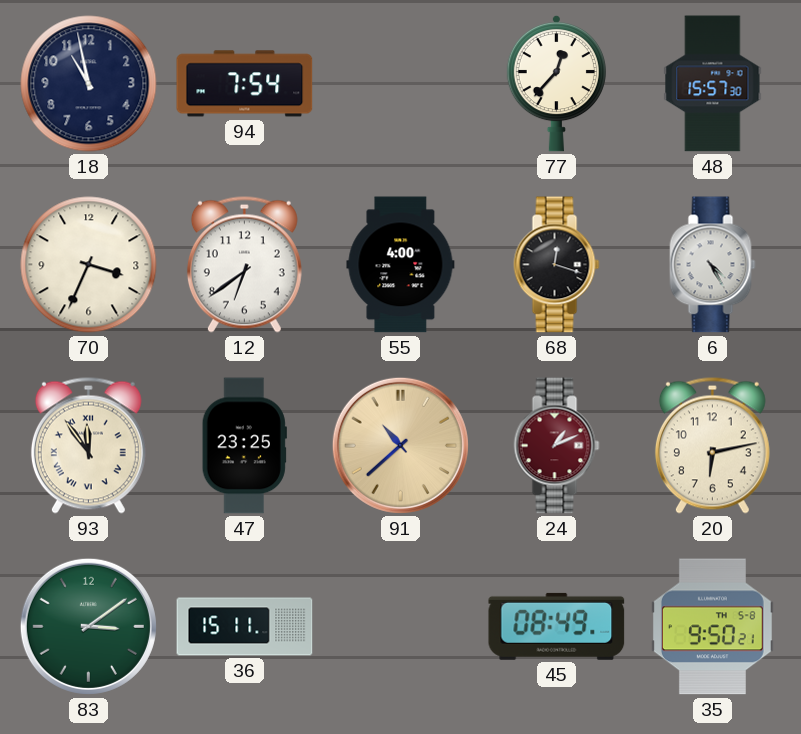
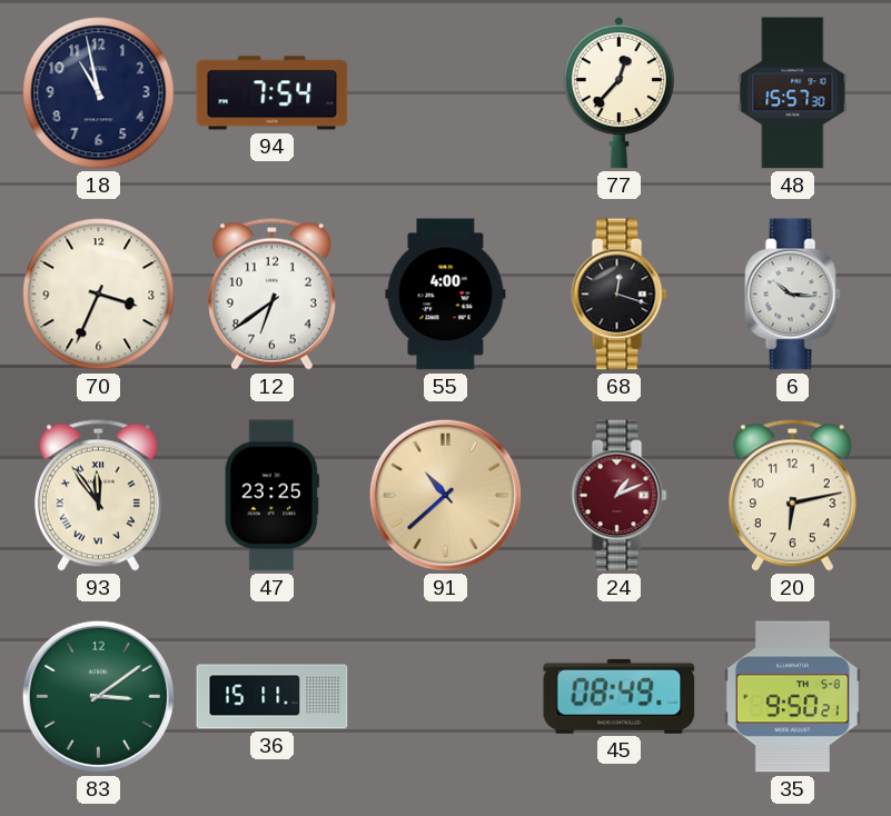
6: 4:25 -> 10:16 (793, 295)
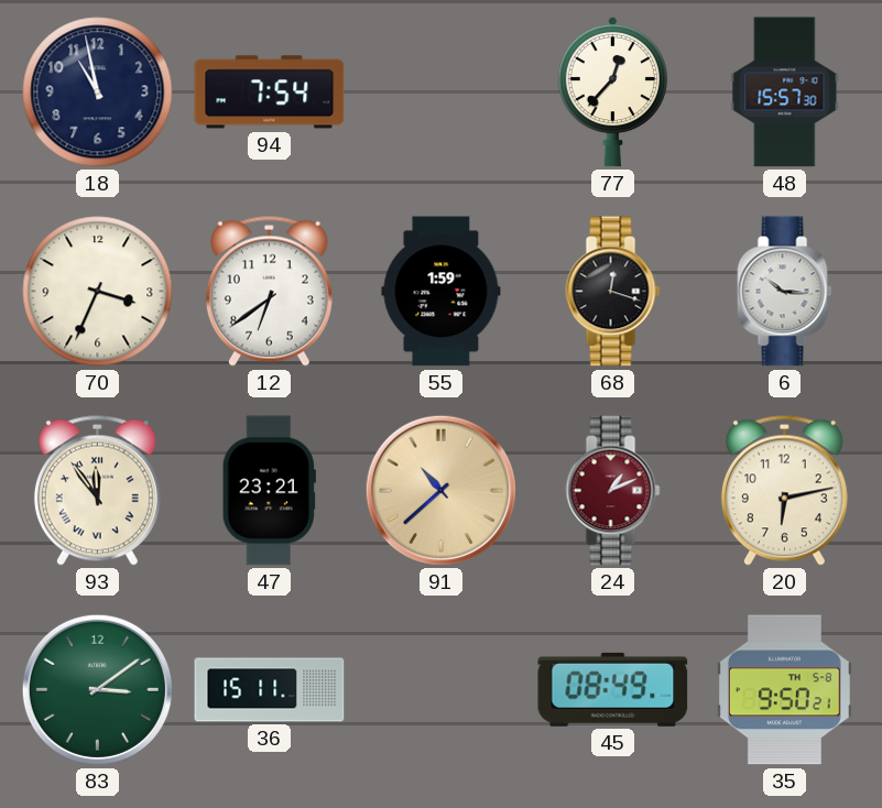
55: 4:00 -> 1:59 (442, 292)
47: 23:25 -> 23:21 (269, 491)
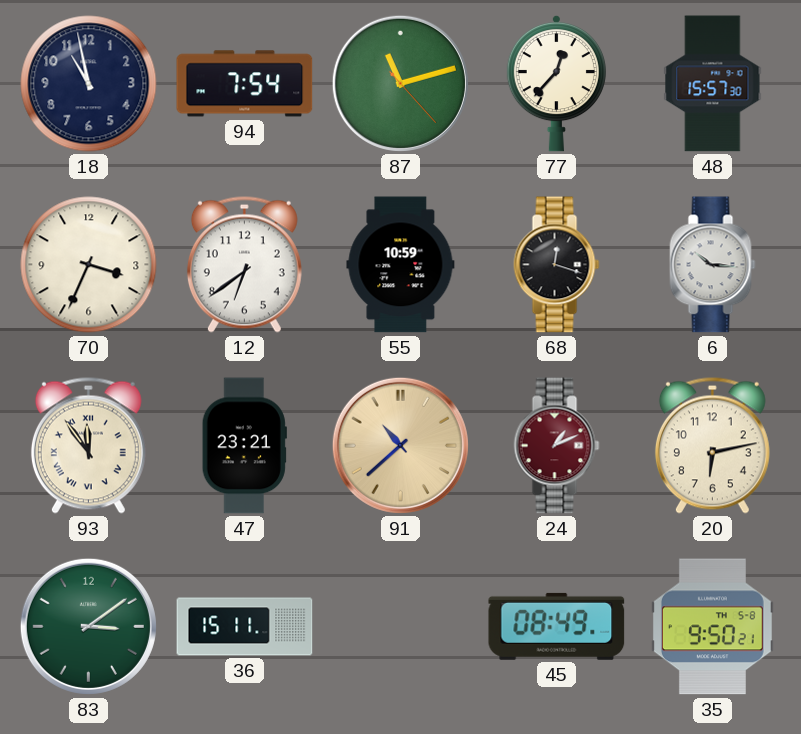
87: none -> 11:12 (400, 83)
55: 1:59 -> 10:59 (401, 265)
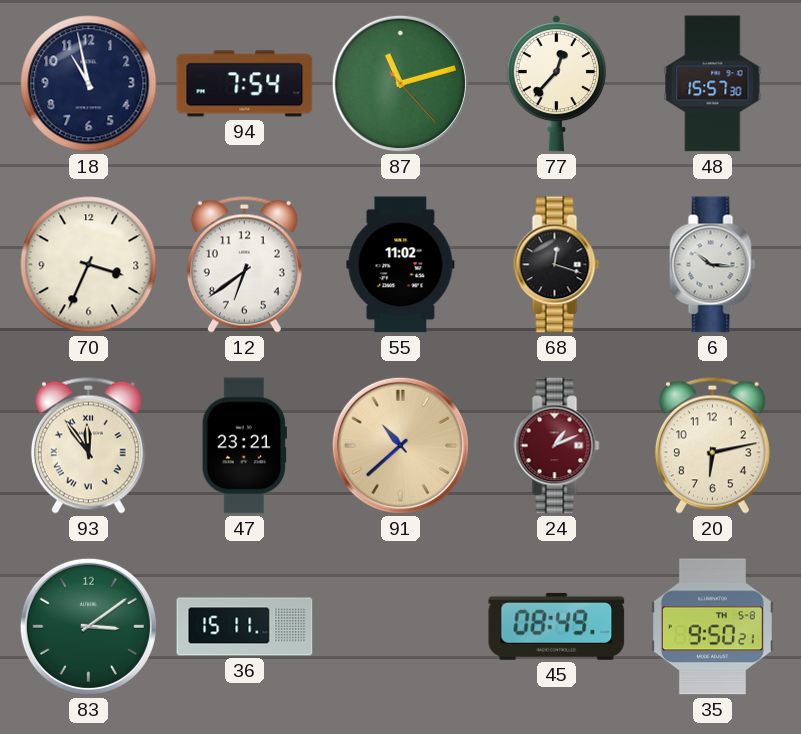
55: 10:59 -> 11:02 (401, 265)
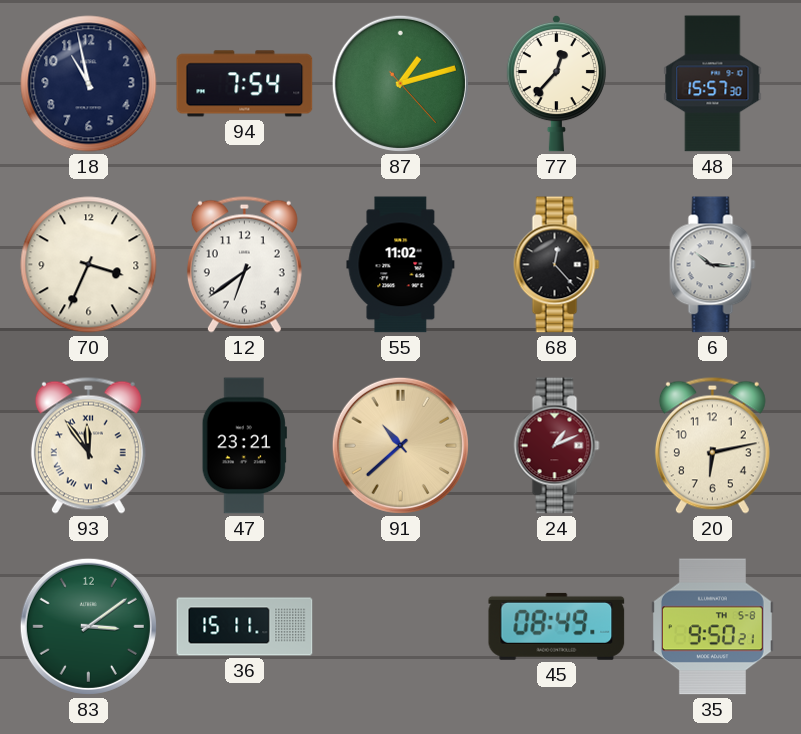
87: 11:12 -> 1:12 (400, 83)
68: 12:18 -> 12:23 (557, 265)
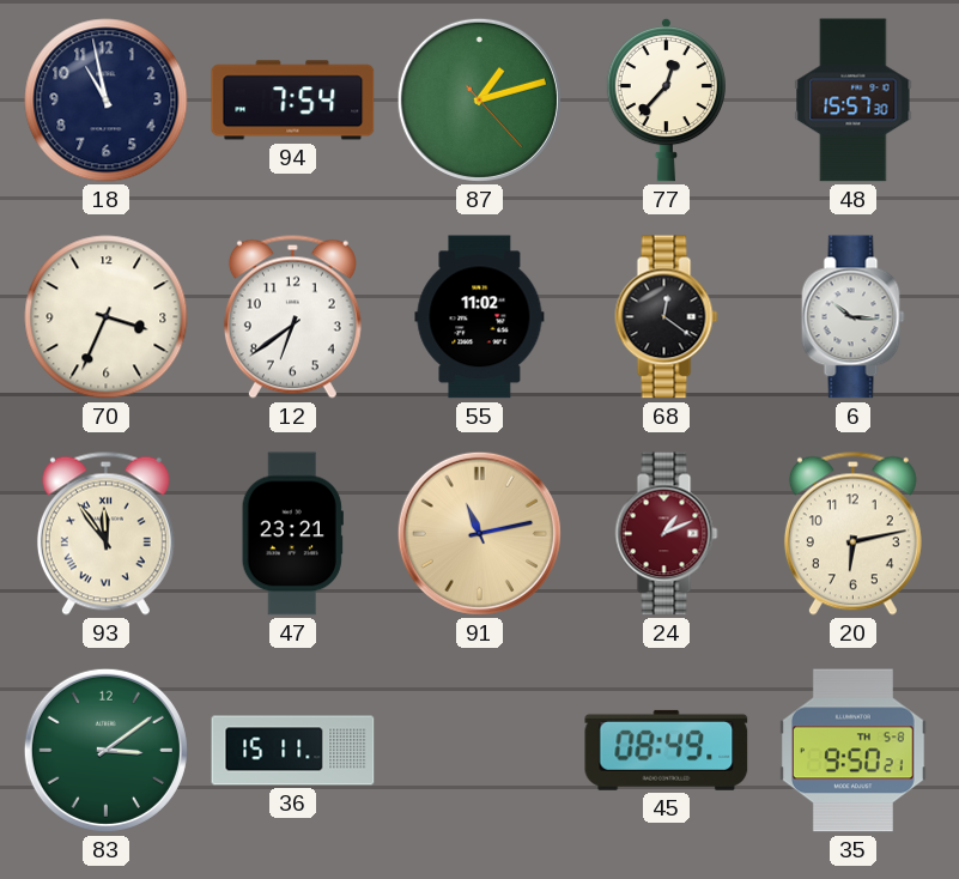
68: 12:23 -> 12:21 (667, 317)
91: 10:38 -> 11:13 (479, 533)
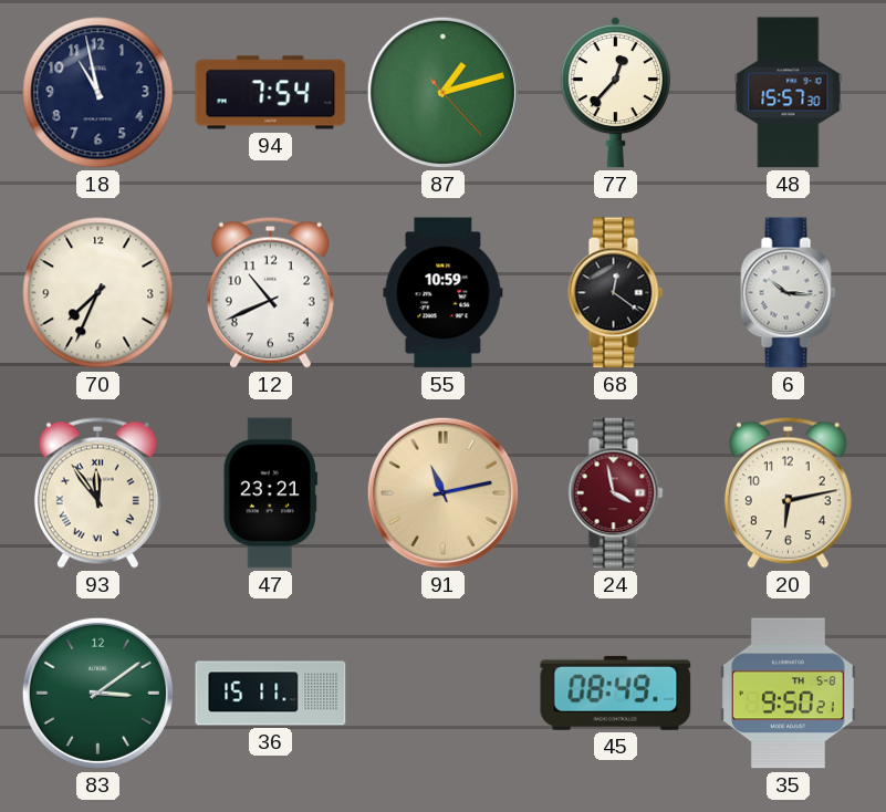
70: 3:34 -> 7:34 (98, 293)
12: 6:39 -> 10:41 (270, 292)
55: 11:02 -> 10:59 (444, 293)
24: 1:11 -> 3:58 (616, 493)
